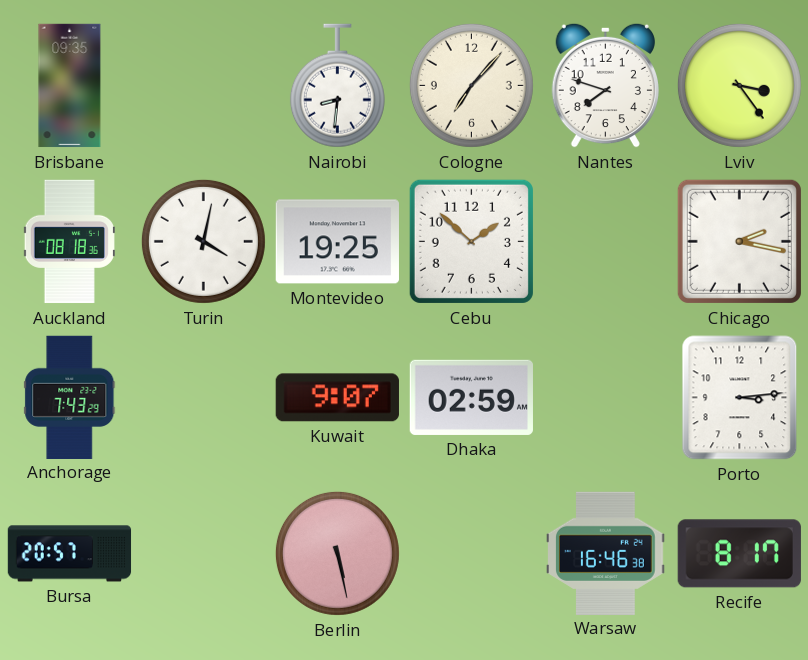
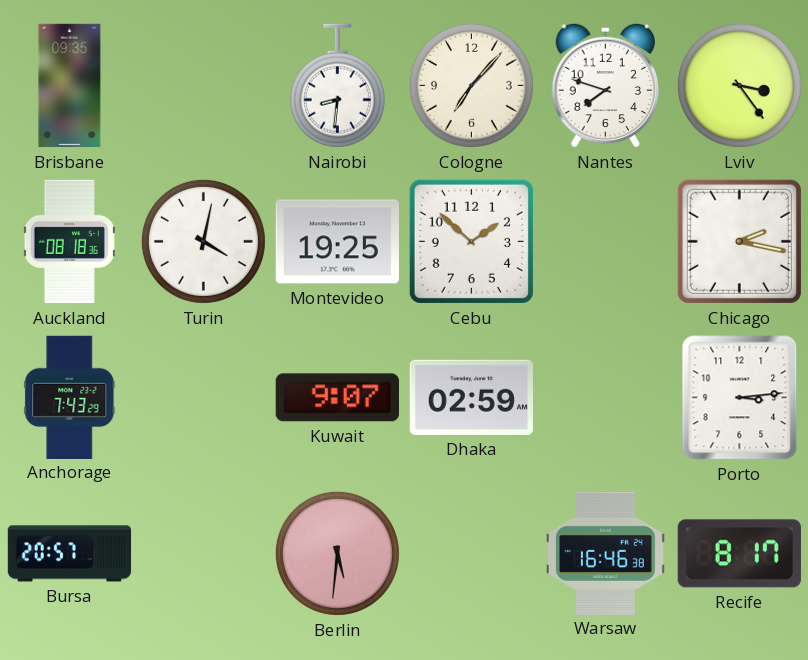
Berlin: 5:28 -> 5:31 (337, 553)
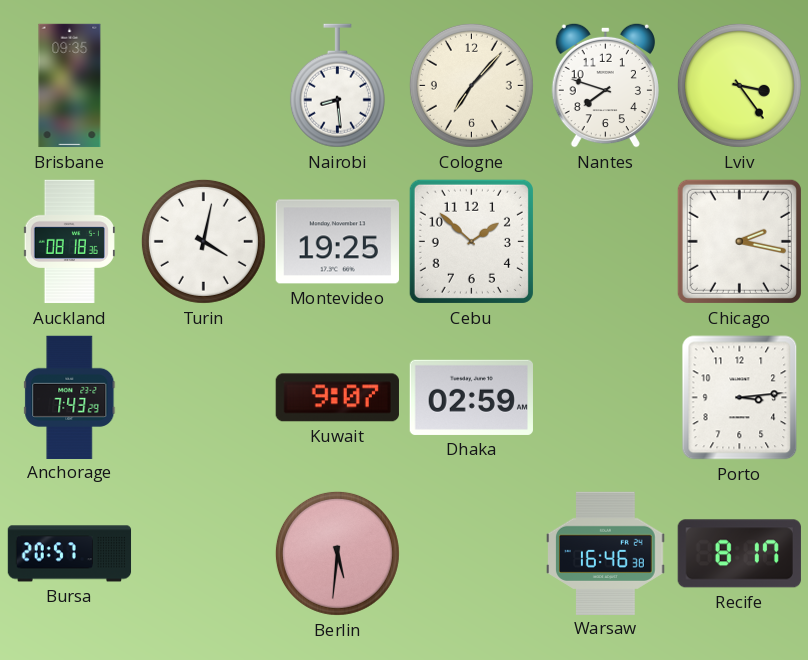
Nairobi: 8:31 -> 8:29 (337, 86)
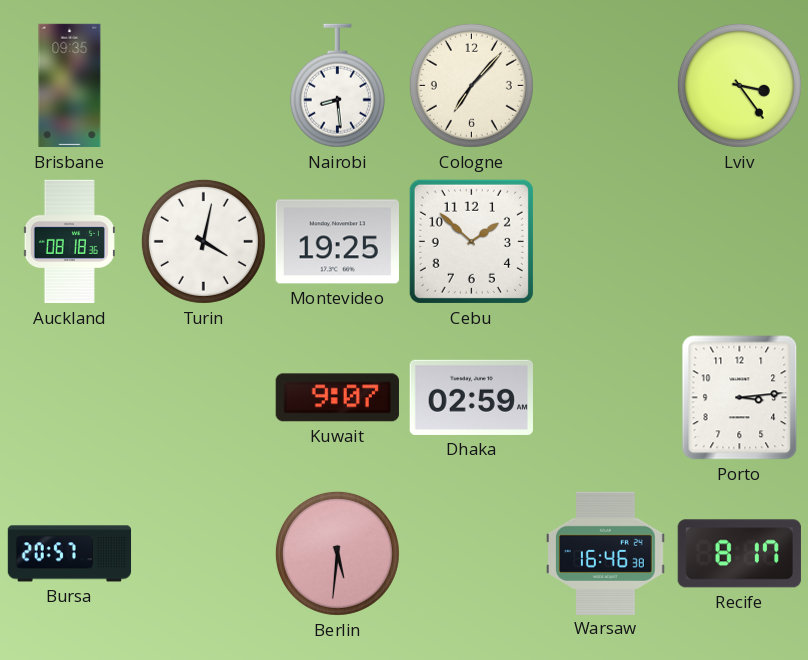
Nantes: 7:48 -> none (605, 85)
Chicago: 2:17 -> none (739, 241)
Anchorage: 7:43 -> none (70, 397)
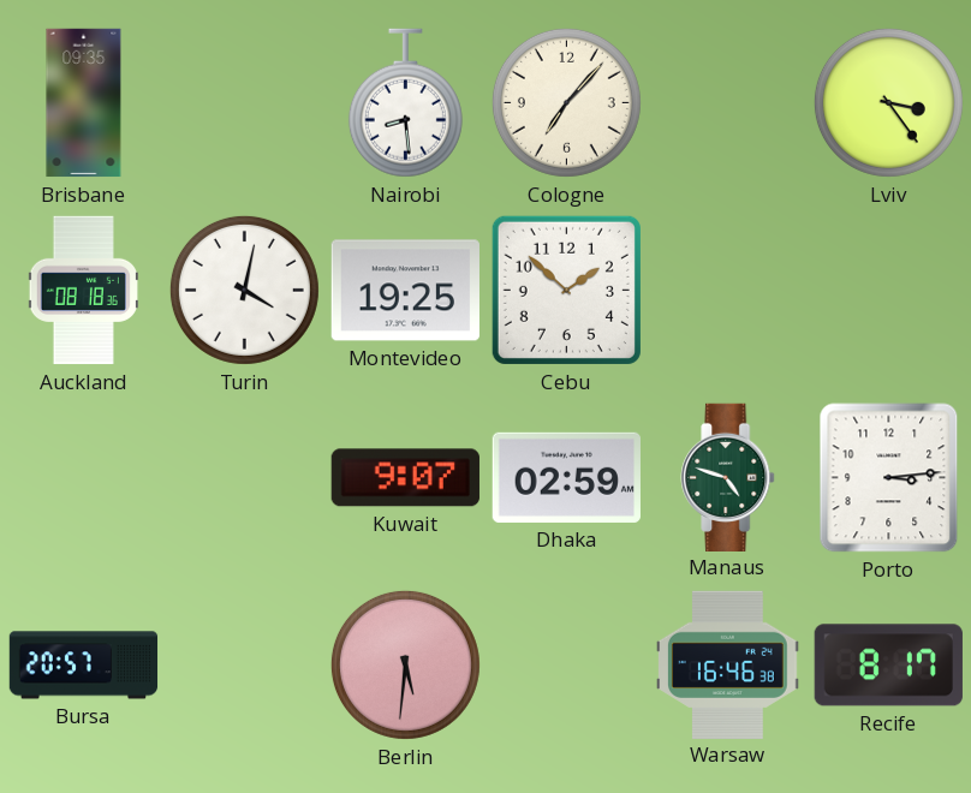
Manaus: none -> 4:48 (728, 477)
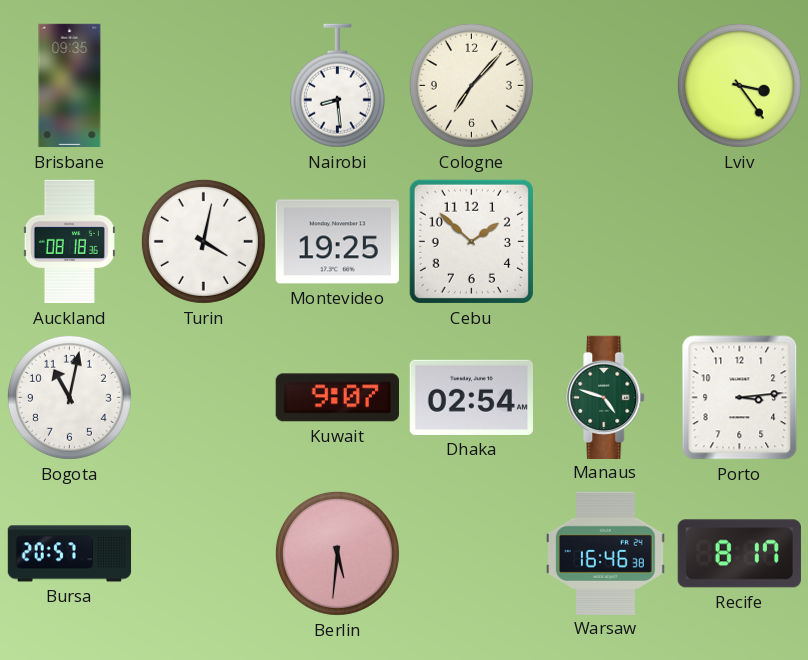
Bogota: none -> 11:02 (69, 397)
Dhaka: 02:59 -> 02:54 (471, 397)
